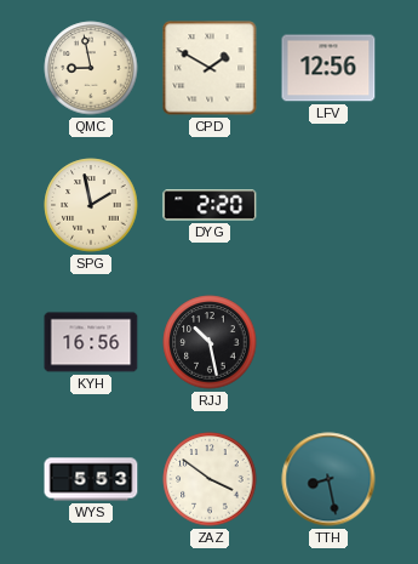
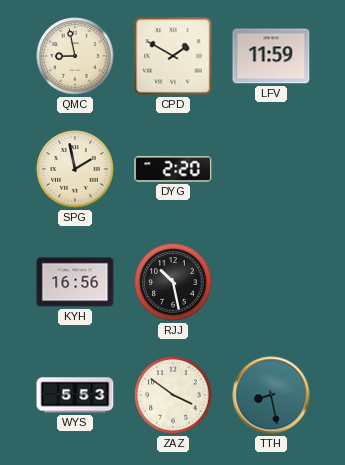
LFV: 12:56 -> 11:59 (271, 56)
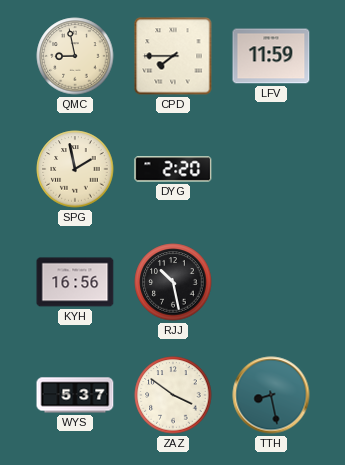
CPD: 1:50 -> 7:45 (173, 56)
WYS: 5:53 -> 5:37 (75, 395)
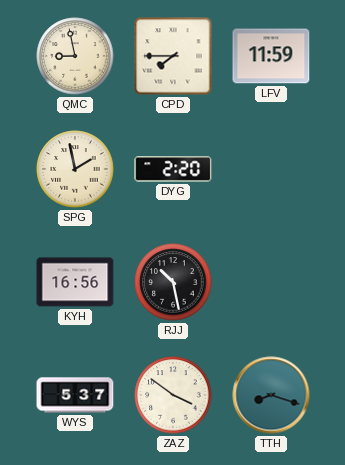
TTH: 8:28 -> 8:18 (271, 395)
